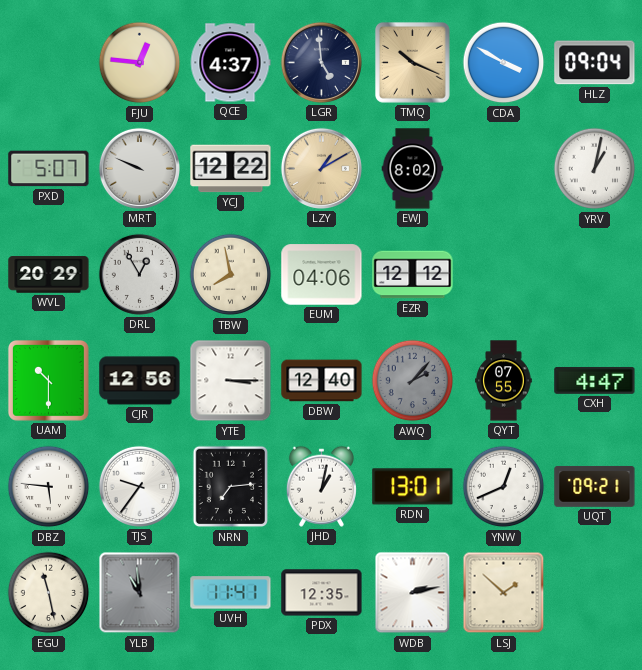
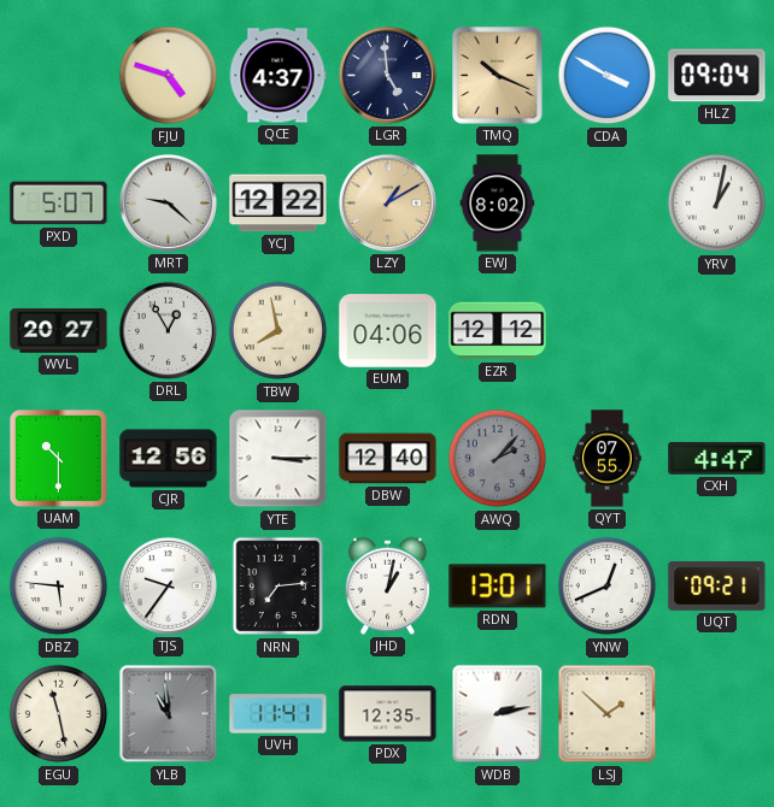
FJU: 12:46 -> 4:48 (169, 76)
MRT: 9:49 -> 9:22 (168, 202)
WVL: 20:29 -> 20:27 (59, 331)
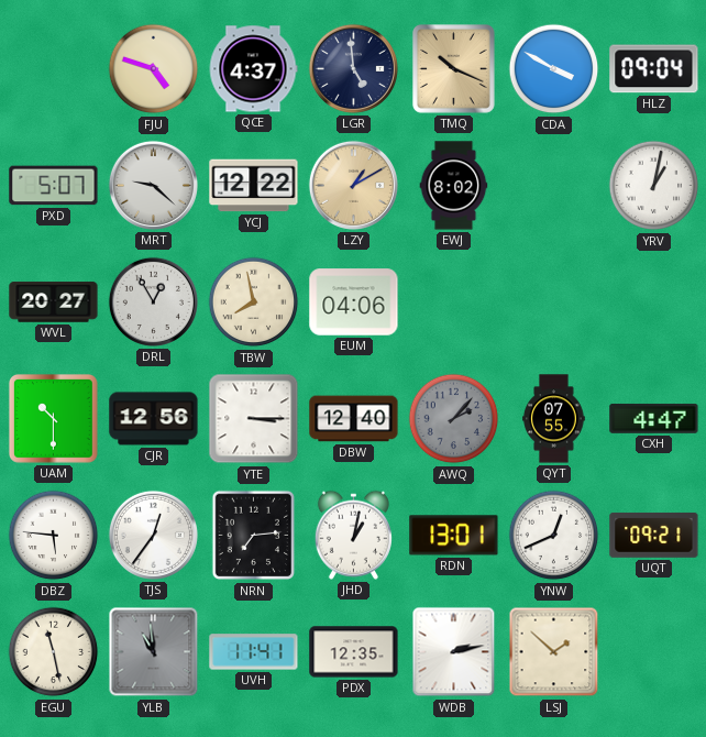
EZR: 12:12 -> none (498, 331)
TJS: 9:36 -> 12:36 (153, 535)
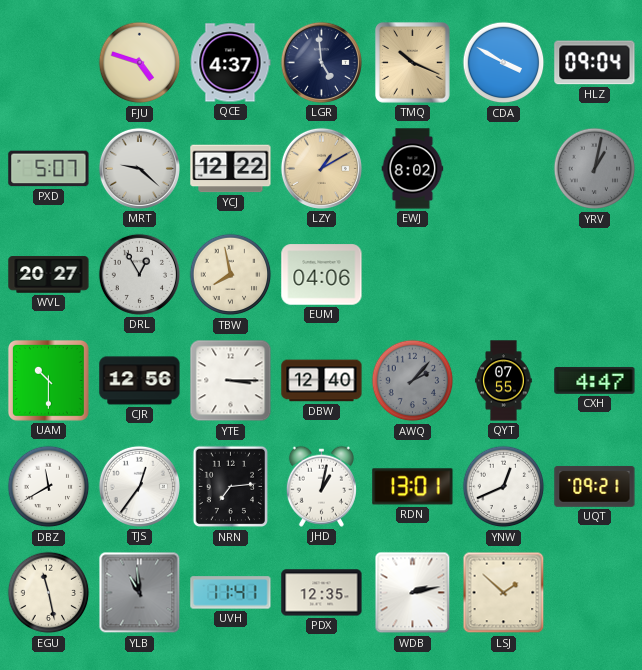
YRV dial: white -> grey (595, 169)
DBZ: 5:46 -> 11:40 (49, 487)
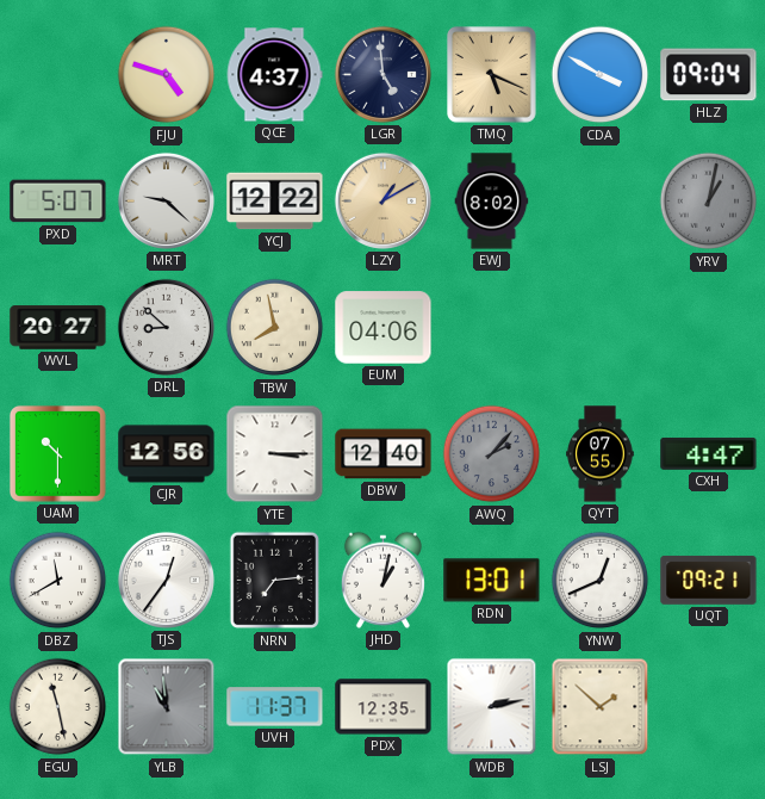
TMQ: 10:19 -> 5:19 (492, 75)
DRL: 12:55 -> 8:52 (166, 327)
UVH: 11:41 -> 11:37 (275, 707)
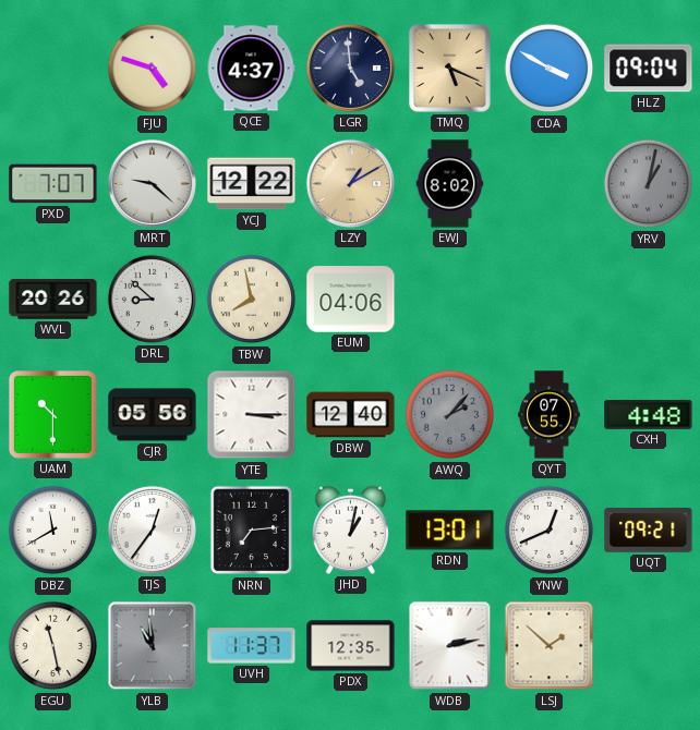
PXD: 5:07 -> 7:07 (53, 184)
WVL: 20:27 -> 20:26 (53, 300)
CJR: 12:56 -> 05:56 (153, 415)
CXH: 4:47 -> 4:48 (649, 414)
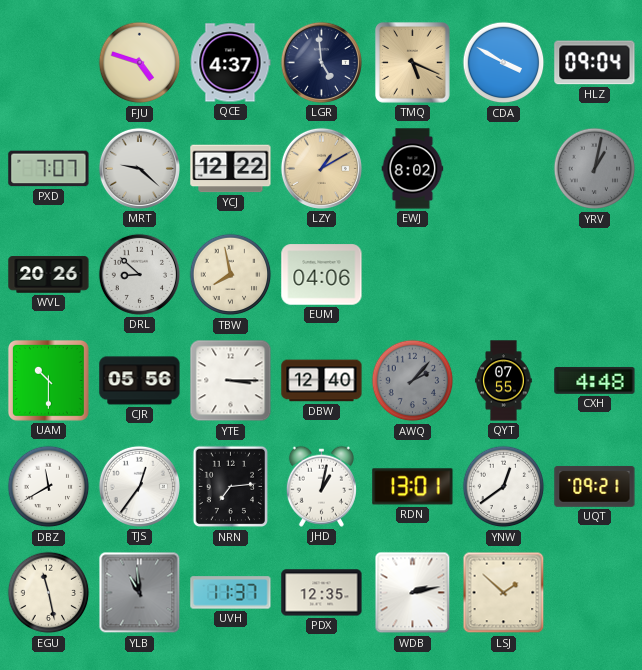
YNW: 12:41 -> 12:39 (504, 487)
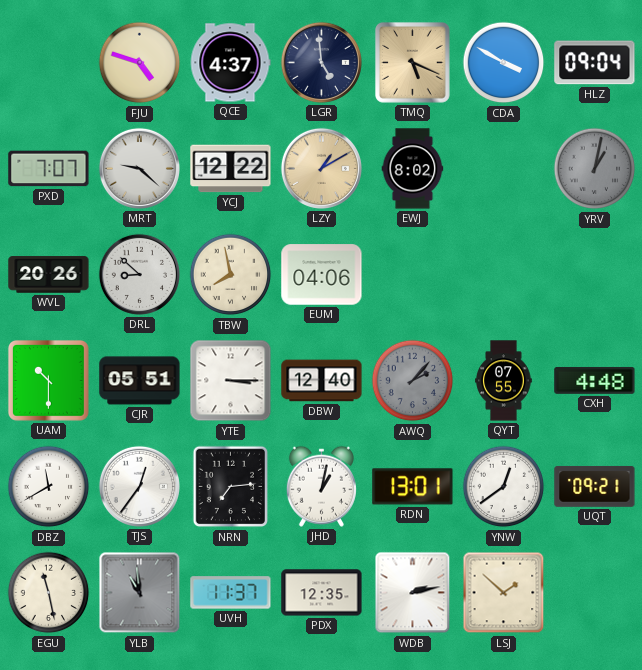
CJR: 05:56 -> 05:51 (140, 381)
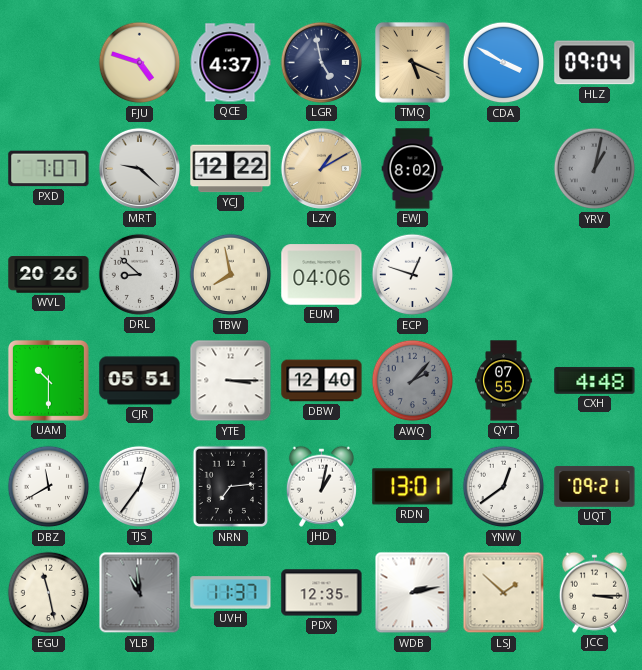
LGR: 4:59 -> 4:58 (321, 62)
ECP: none -> 12:48 (413, 275)
JCC: none -> 3:15 (594, 592)
